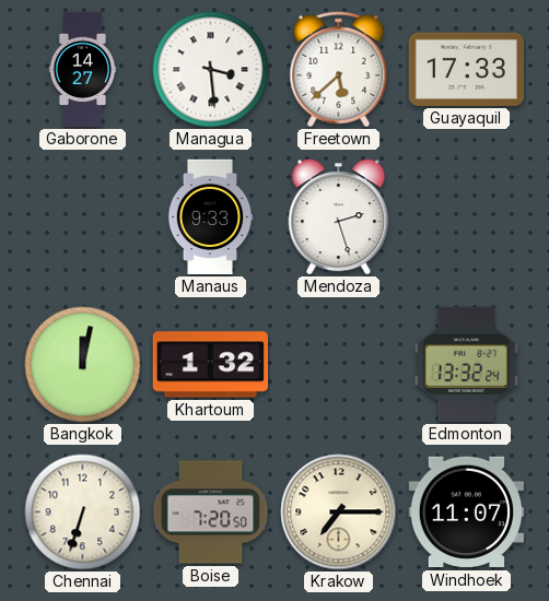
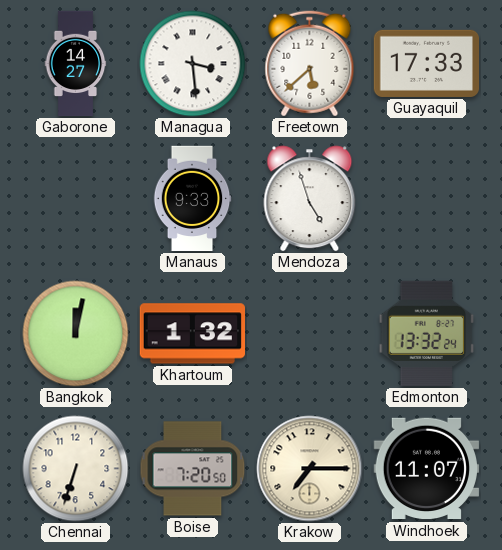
Mendoza: 2:27 -> 4:57 (310, 199)
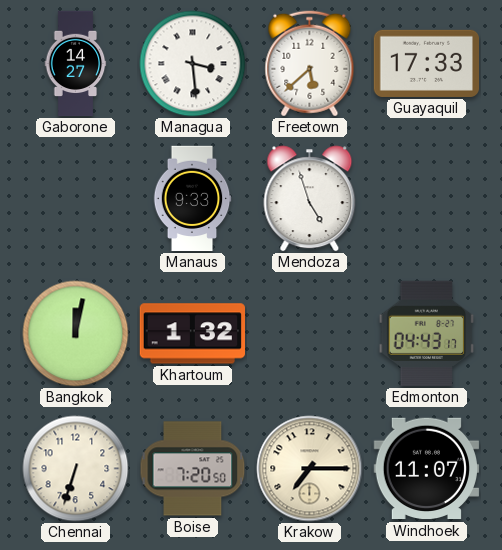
Edmonton: 13:32 -> 04:43 (427, 333)
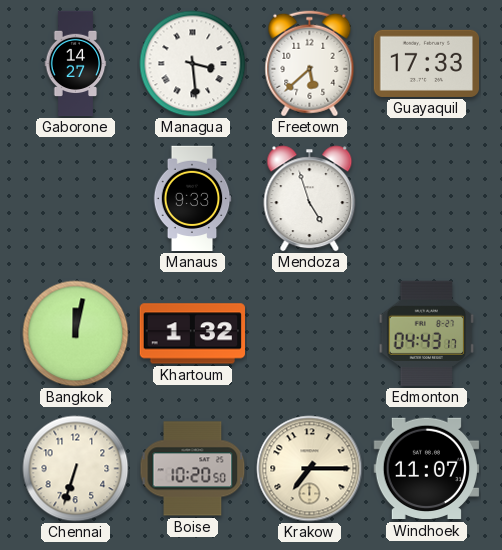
Boise: 7:20 -> 10:20 (193, 469)
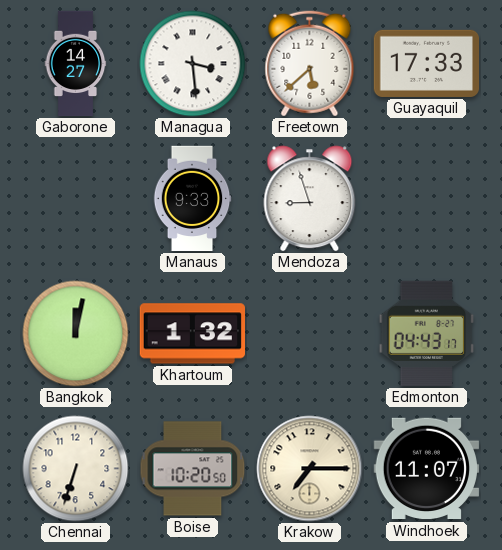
Mendoza: 4:57 -> 8:57 (310, 199)
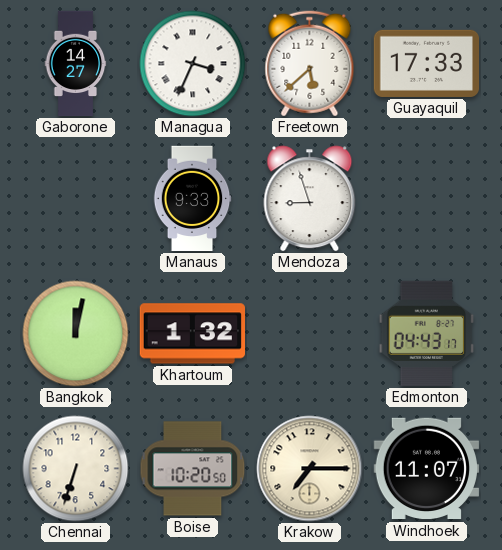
Managua: 3:29 -> 3:34 (193, 64)
